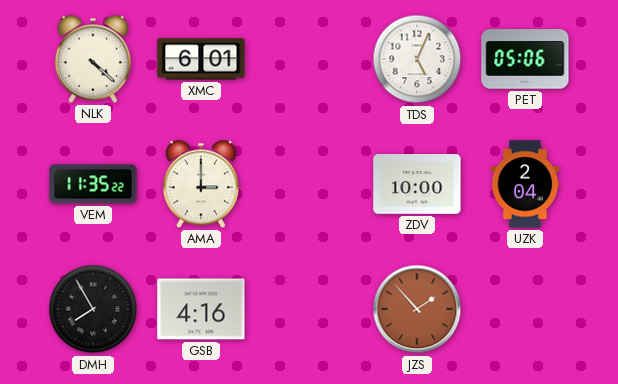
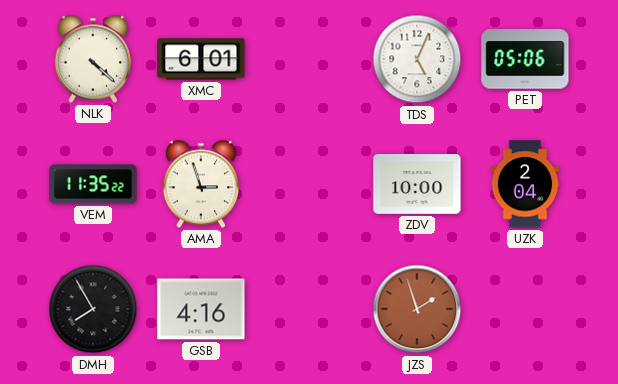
AMA: 3:00 -> 2:57 (200, 184)
JZS: 1:53 -> 1:57 (417, 309)
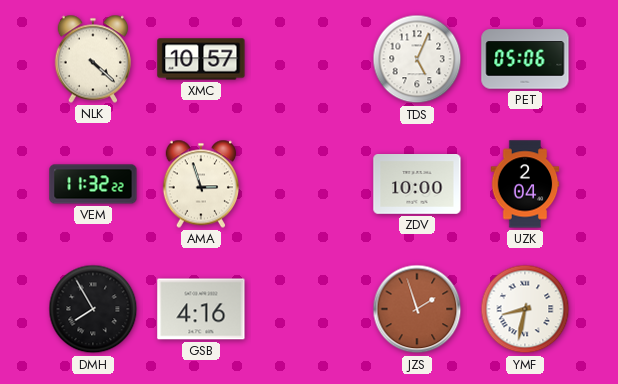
XMC: 6:01 -> 10:57 (201, 59)
VEM: 11:35 -> 11:32 (93, 184)
YMF: none -> 8:32 (525, 309)
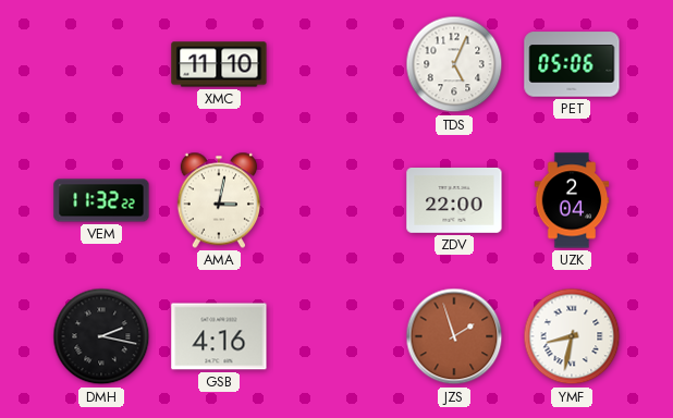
NLK: 4:22 -> none (92, 59)
XMC: 10:57 -> 11:10 (219, 64)
AMA: 2:57 -> 3:02 (218, 200)
ZDV: 10:00 -> 22:00 (454, 201)
DMH: 7:55 -> 2:17 (101, 336)
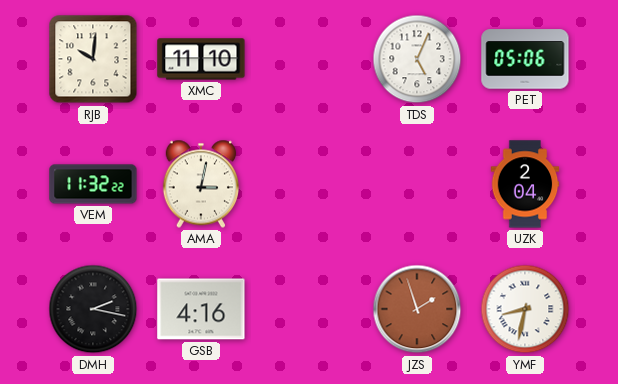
RJB: none -> 10:01 (93, 59)
ZDV: 22:00 -> none (454, 201)
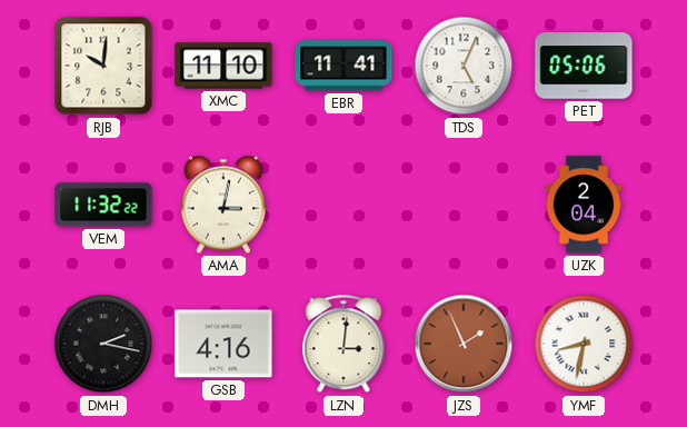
EBR: none -> 11:41 (343, 66)
LZN: none -> 3:01 (343, 345)
JZS: 1:57 -> 1:56 (464, 344)
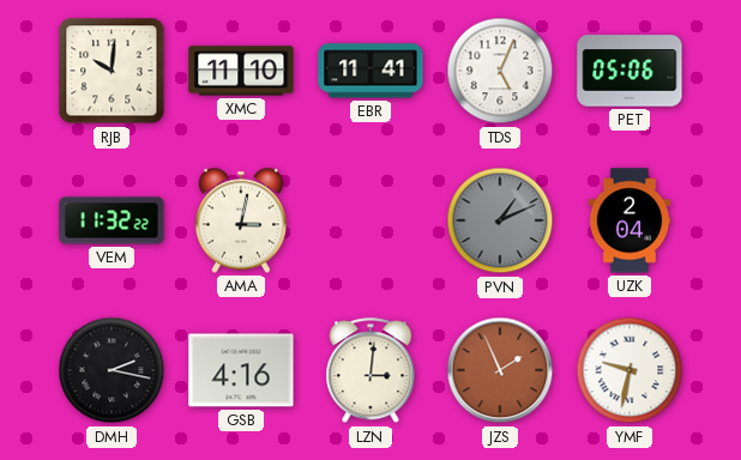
PVN: none -> 1:11 (500, 220)
YMF: 8:32 -> 9:32 (629, 370)
